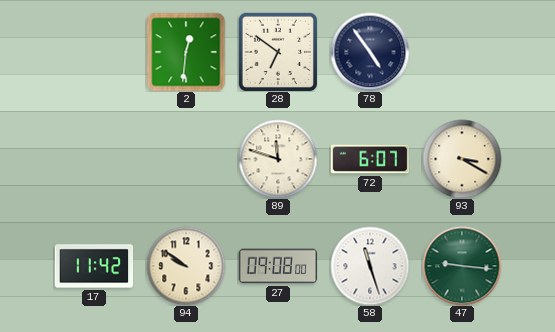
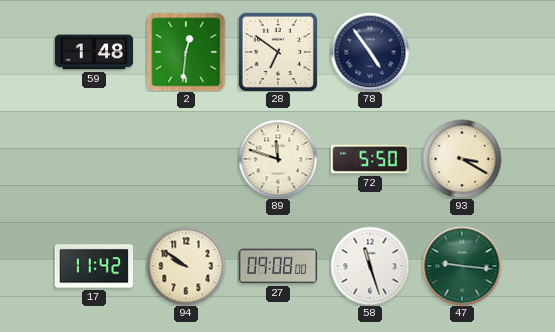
59: none -> 1:48 (94, 52)
72: 6:07 -> 5:50 (370, 159)
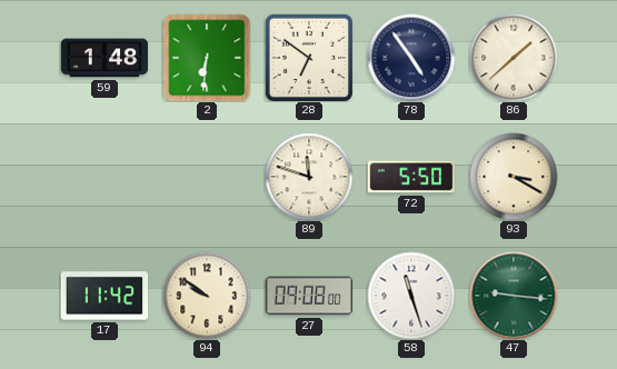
2: 12:31 -> 6:31 (207, 58)
86: none -> 1:38 (514, 58)
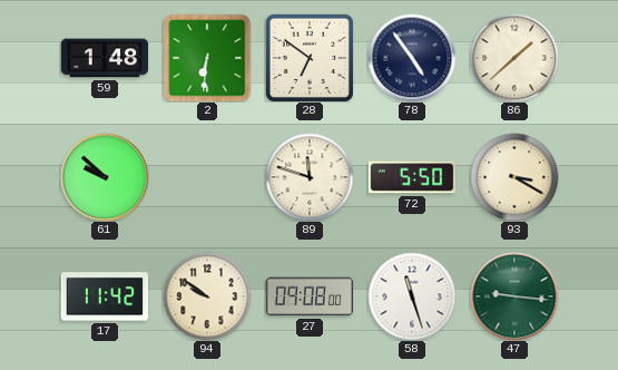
61: none -> 9:52 (105, 177)
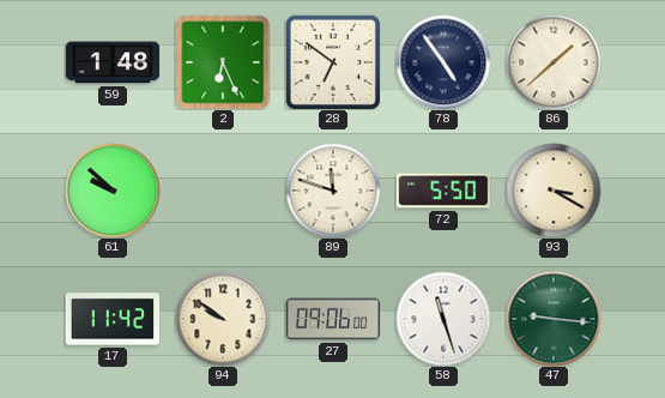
2: 6:31 -> 6:26 (223, 62)
27: 09:08 -> 09:06 (333, 319)
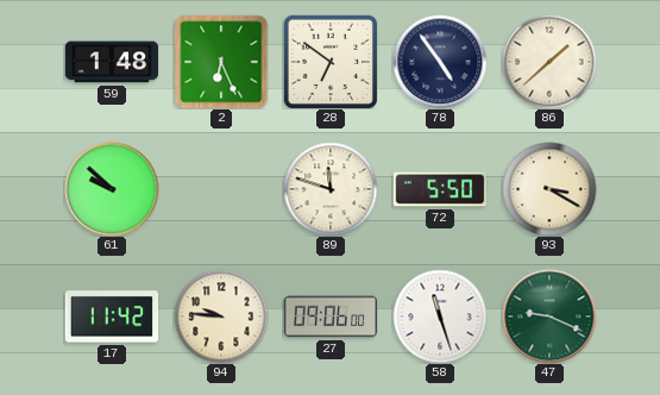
94: 9:51 -> 9:46 (221, 316)
47: 9:16 -> 9:19 (549, 316)
